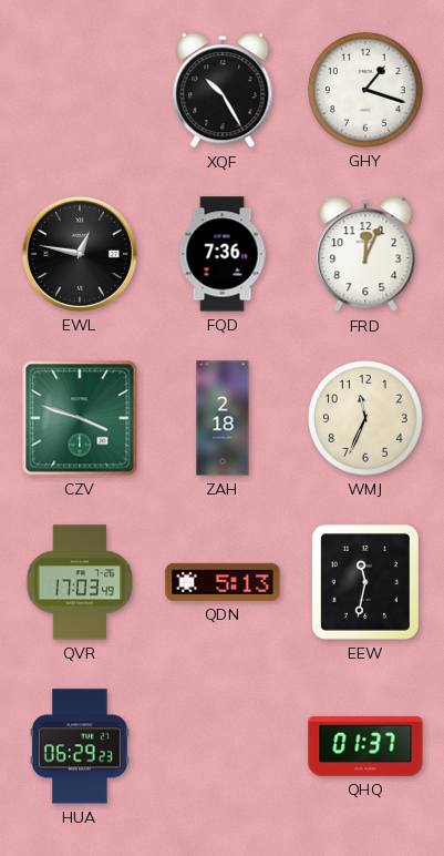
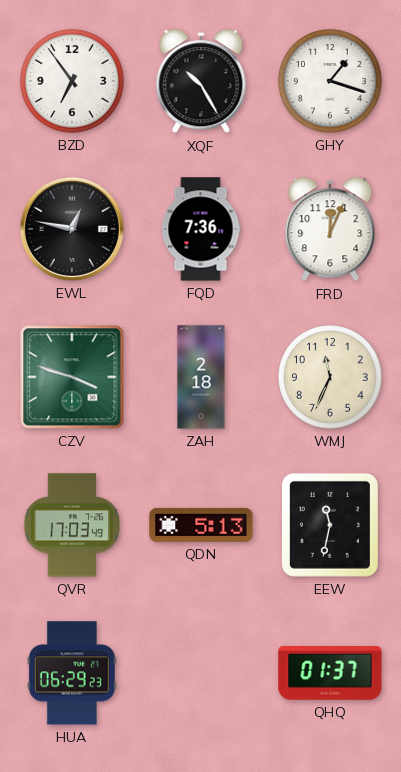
BZD: none -> 6:54 (72, 81)
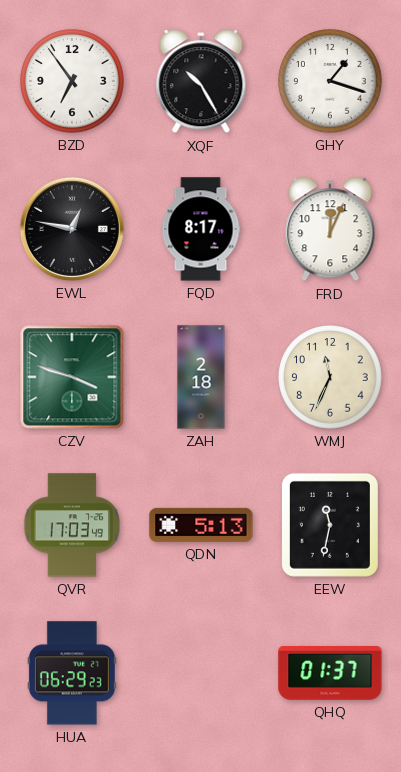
FQD: 7:36 -> 8:17 (201, 229)
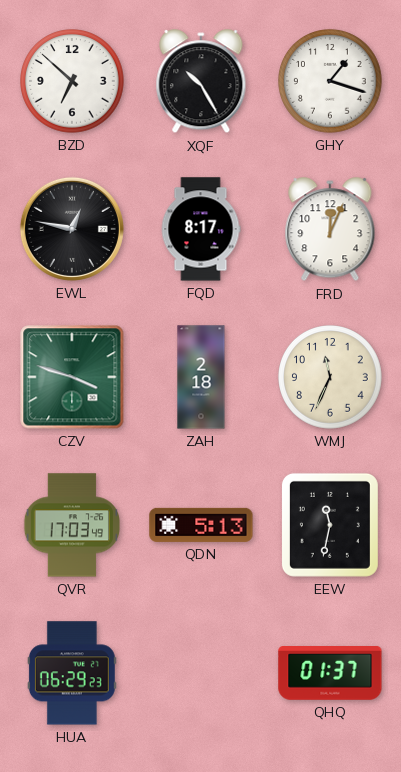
BZD: 6:54 -> 6:52 (72, 81)
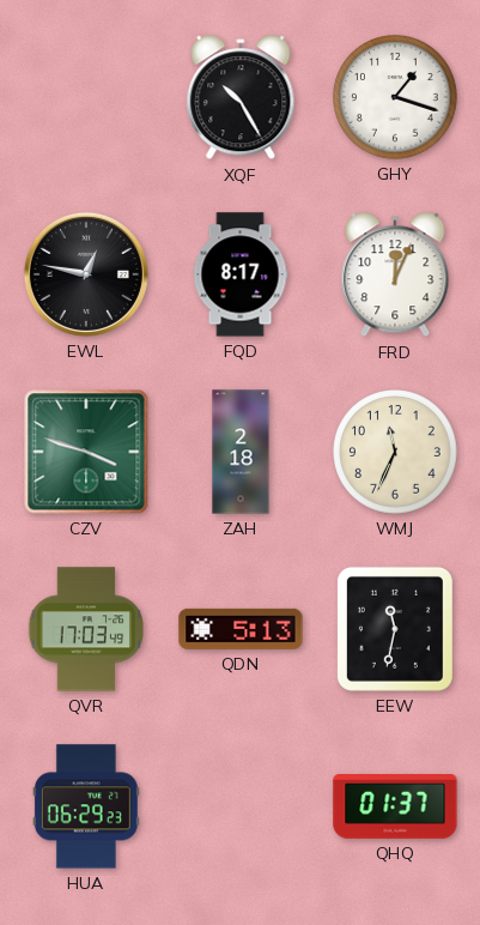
BZD: 6:52 -> none (72, 81)
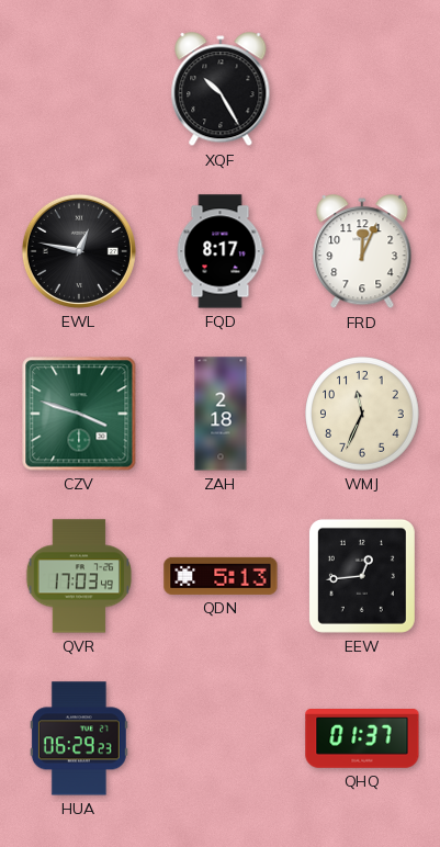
GHY: 1:18 -> none (395, 97)
EEW: 11:32 -> 12:44 (362, 576)
